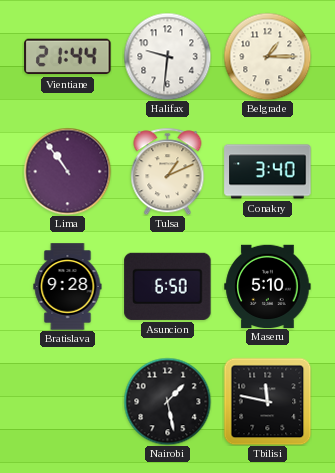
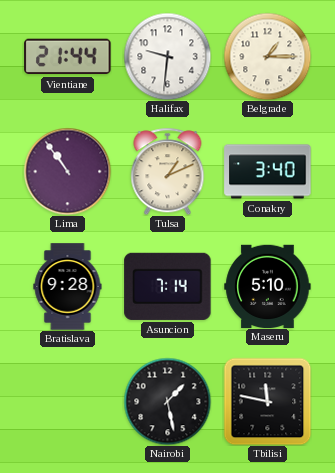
Asuncion: 6:50 -> 7:14 (168, 286)
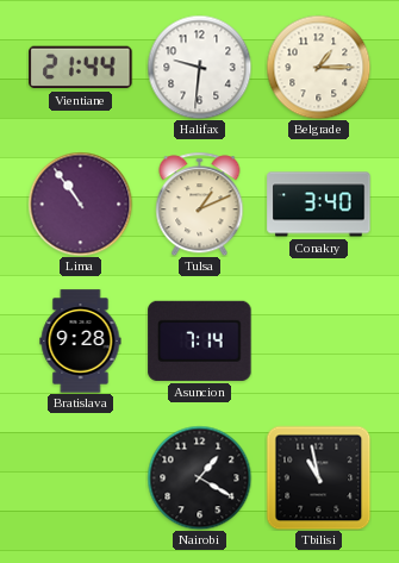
Maseru: 5:10 -> none (268, 286)
Nairobi: 1:28 -> 1:20 (199, 477)
Tbilisi: 11:47 -> 10:58 (318, 477)
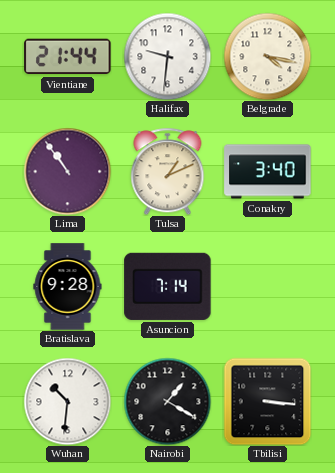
Belgrade: 1:15 -> 4:17 (267, 56)
Wuhan: none -> 10:31 (67, 401)
Tbilisi: 10:58 -> 3:16 (267, 401)
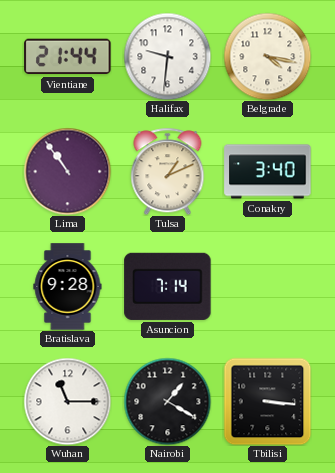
Wuhan: 10:31 -> 11:15 (67, 401)
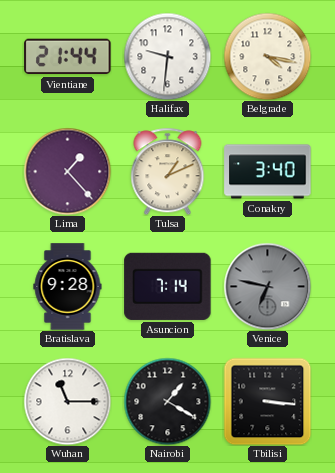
Lima: 10:54 -> 1:23 (67, 171)
Venice: none -> 6:47 (267, 286)
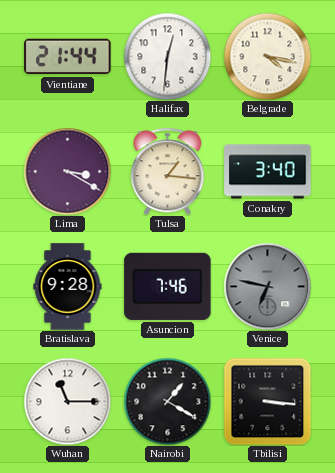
Halifax: 9:31 -> 12:31 (167, 56)
Lima: 1:23 -> 3:20 (67, 171)
Tulsa: 1:11 -> 1:16 (168, 171)
Asuncion: 7:14 -> 7:46 (168, 286)
